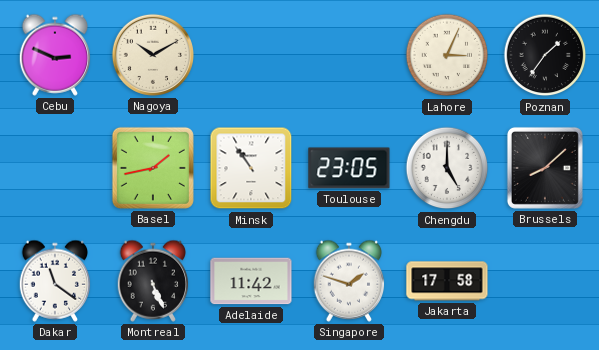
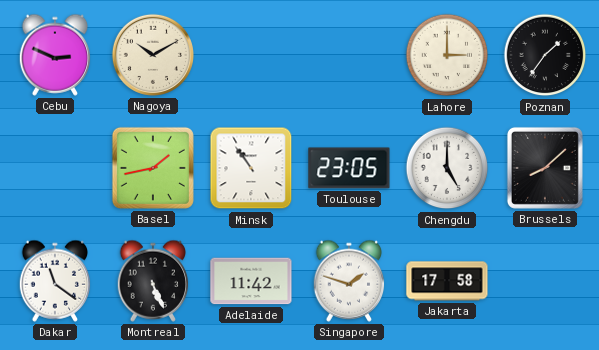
Lahore: 3:04 -> 3:00 (447, 55)
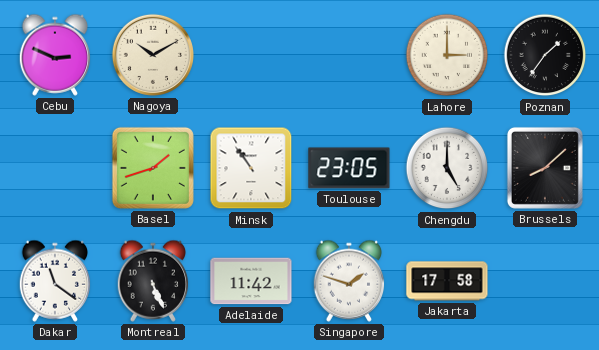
Basel: 1:43 -> 1:42 (153, 168)
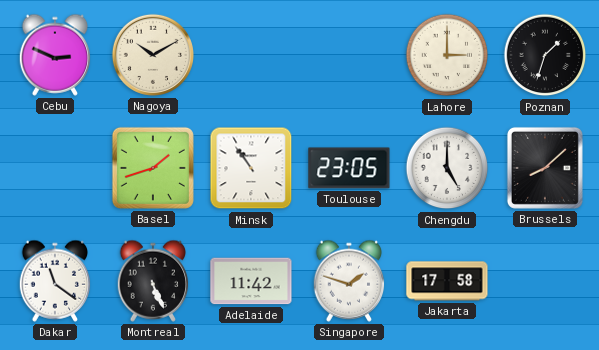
Poznan: 1:36 -> 1:33 (545, 55)
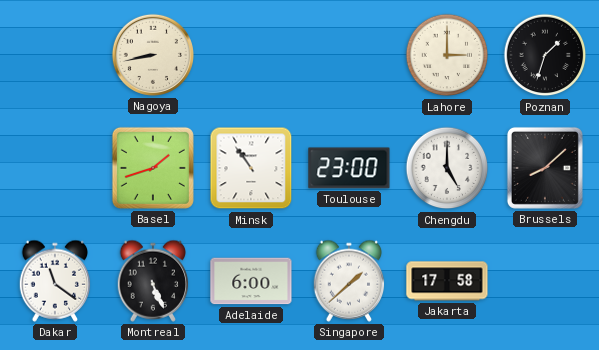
Cebu: 2:49 -> none (55, 55)
Nagoya: 10:10 -> 8:43 (153, 55)
Toulouse: 23:05 -> 23:00 (349, 168)
Adelaide: 11:42 -> 6:00 (251, 281)
Singapore: 1:48 -> 1:38 (349, 281)
